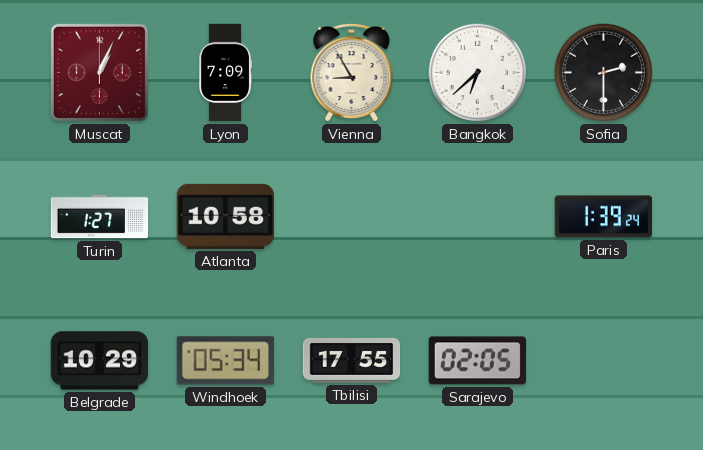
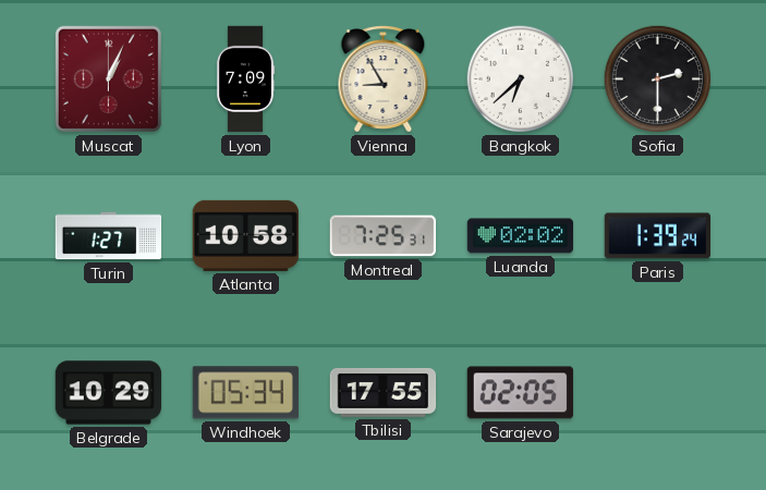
Montreal: none -> 7:25 (382, 236)
Luanda: none -> 02:02 (521, 236)
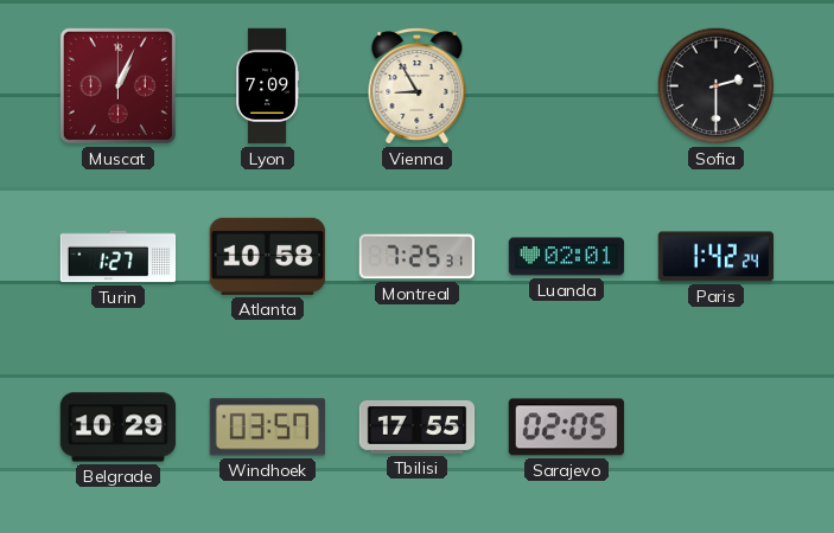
Bangkok: 6:38 -> none (521, 79)
Luanda: 02:02 -> 02:01 (567, 257)
Paris: 1:39 -> 1:42 (715, 257)
Windhoek: 05:34 -> 03:57 (267, 428)
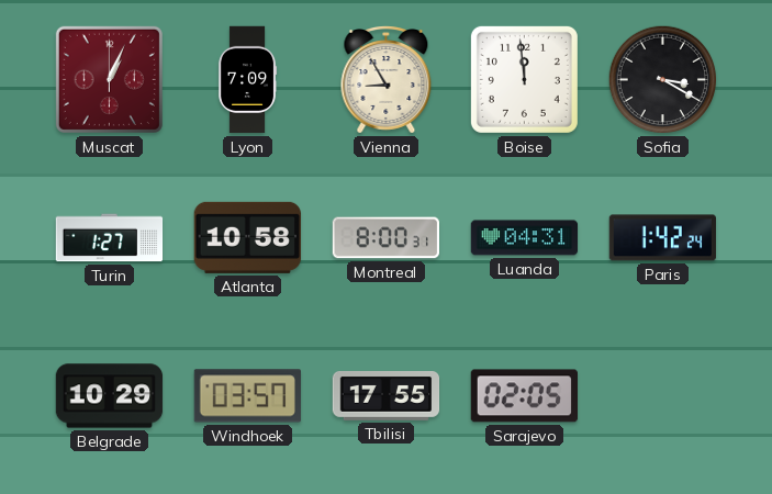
Boise: none -> 11:59 (524, 79)
Sofia: 2:30 -> 3:20 (663, 80)
Montreal: 7:25 -> 8:00 (385, 238)
Luanda: 02:01 -> 04:31 (525, 238)
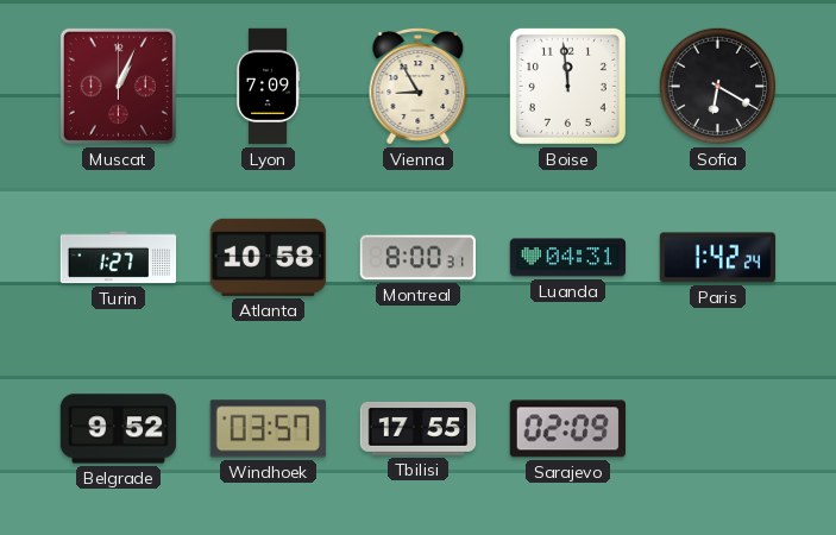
Sofia: 3:20 -> 6:20 (718, 87)
Belgrade: 10:29 -> 9:52 (119, 429)
Sarajevo: 02:05 -> 02:09 (567, 429)
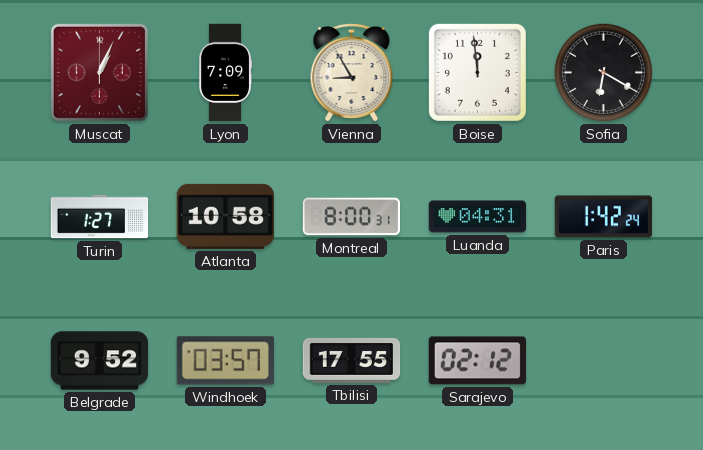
Sarajevo: 02:09 -> 02:12 (477, 361)
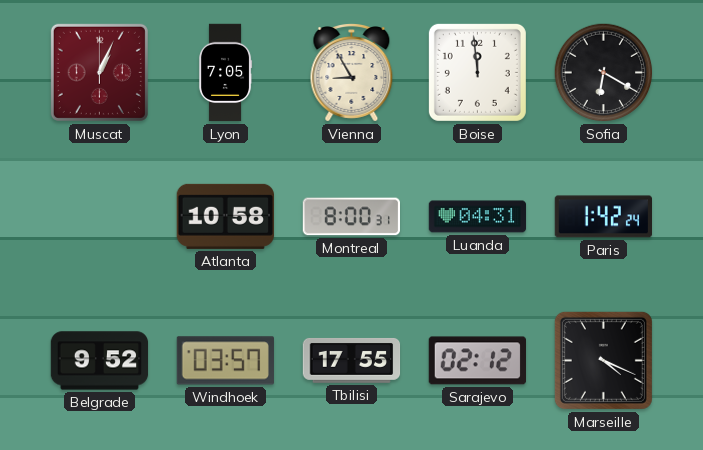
Lyon: 7:09 -> 7:05 (225, 73)
Turin: 1:27 -> none (100, 217)
Marseille: none -> 4:19 (603, 360)
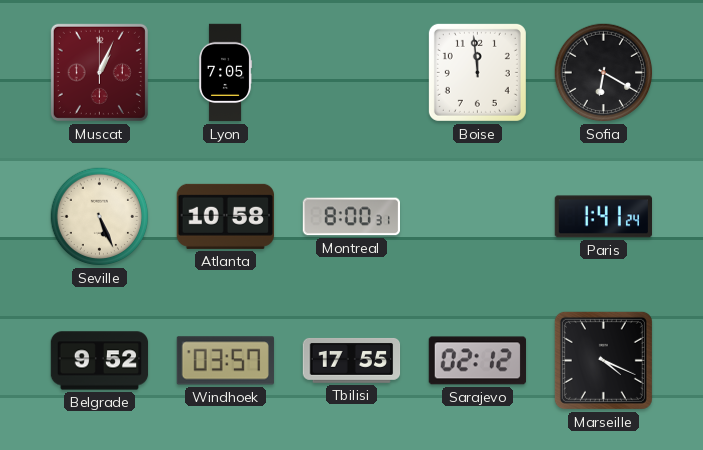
Vienna: 8:55 -> none (352, 73)
Seville: none -> 5:26 (100, 217)
Luanda: 04:31 -> none (478, 217)
Paris: 1:42 -> 1:41 (603, 217)
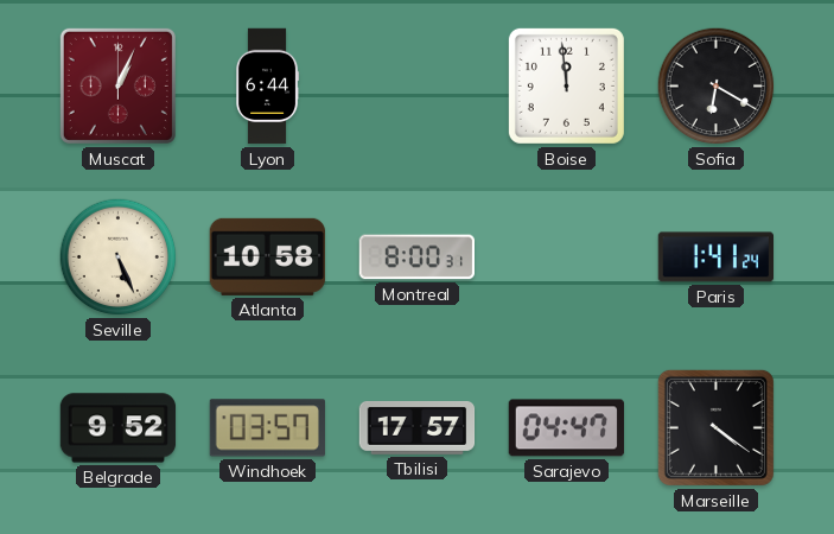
Lyon: 7:05 -> 6:44 (267, 87)
Tbilisi: 17:55 -> 17:57 (418, 428)
Sarajevo: 02:12 -> 04:47 (566, 428)
Marseille: 4:19 -> 4:21 (715, 427)
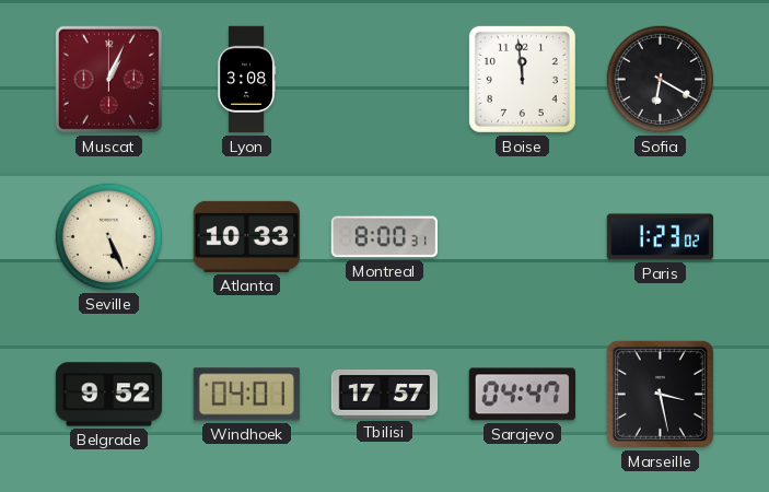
Lyon: 6:44 -> 3:08 (246, 80)
Atlanta: 10:58 -> 10:33 (246, 236)
Paris: 1:41 -> 1:23 (660, 237)
Windhoek: 03:57 -> 04:01 (246, 395)
Marseille: 4:21 -> 3:28 (660, 394)
